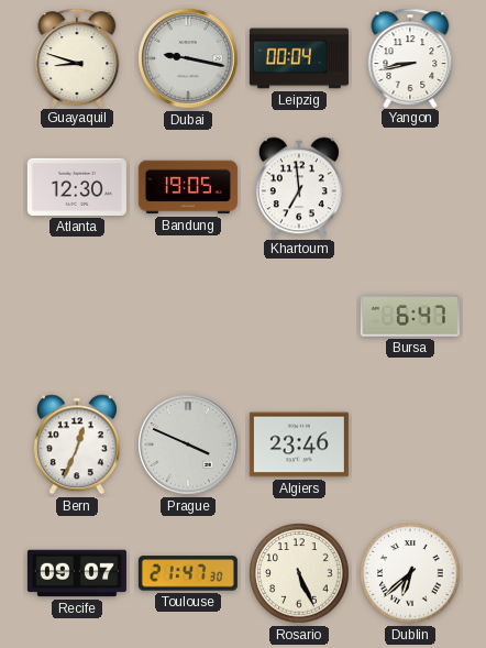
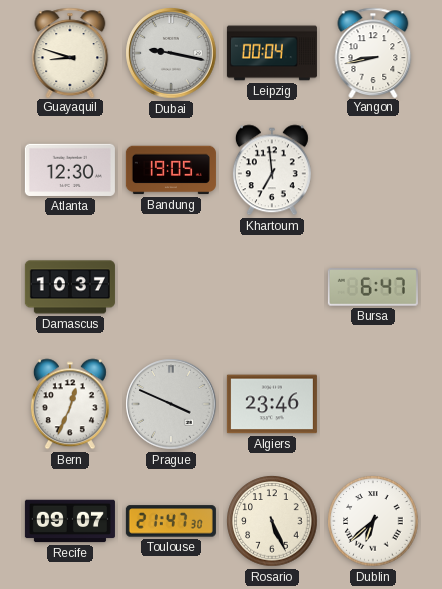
Damascus: none -> 10:37 (70, 287)
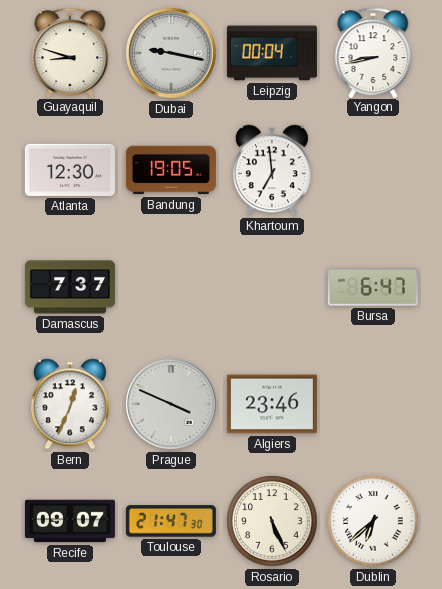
Damascus: 10:37 -> 7:37 (70, 287)
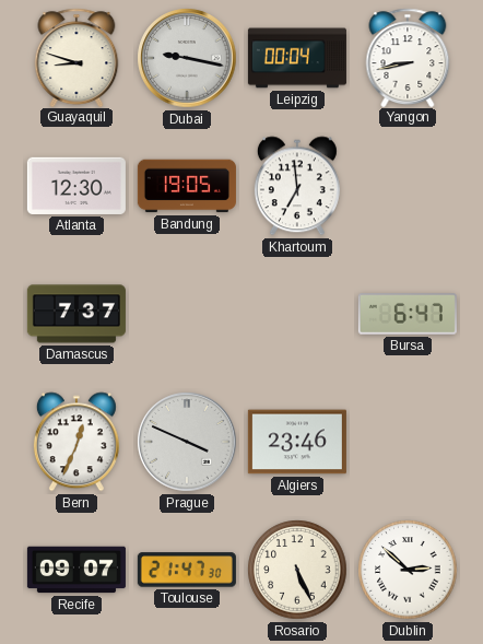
Dublin: 6:38 -> 2:52 (408, 570)
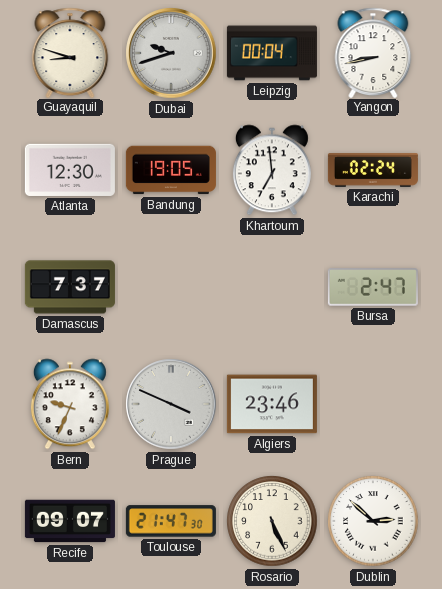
Dubai: 9:17 -> 9:42 (171, 53)
Karachi: none -> 02:24 (373, 170)
Bursa: 6:47 -> 2:47 (373, 287)
Bern: 12:34 -> 9:34 (70, 404)
